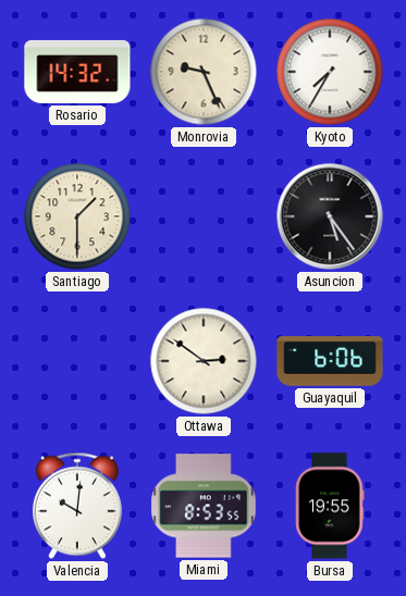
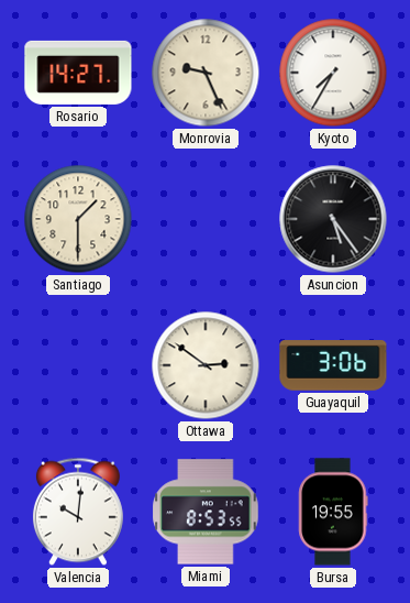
Rosario: 14:32 -> 14:27 (78, 73)
Guayaquil: 6:06 -> 3:06 (333, 365)
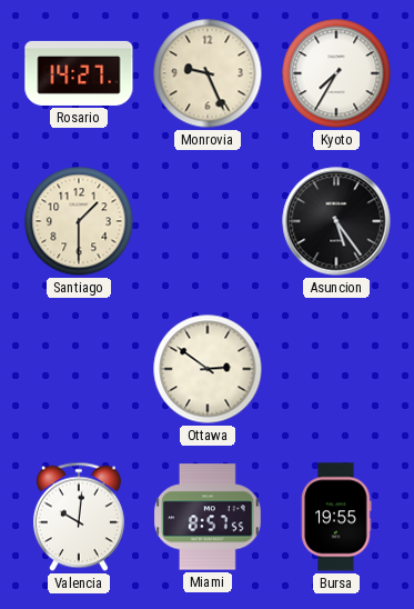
Guayaquil: 3:06 -> none (333, 365)
Miami: 8:53 -> 8:57 (208, 517)
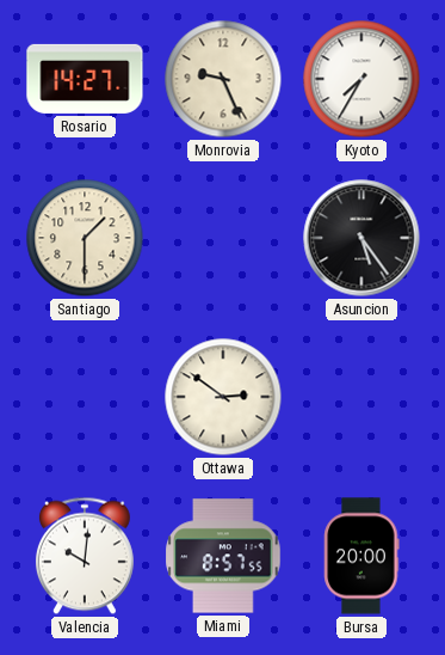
Bursa: 19:55 -> 20:00 (361, 556)
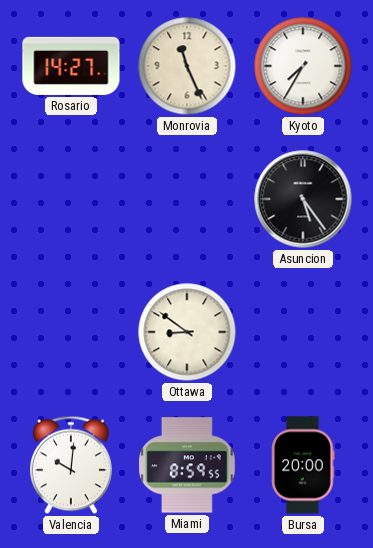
Monrovia: 9:26 -> 11:26 (187, 66)
Santiago: 1:30 -> none (85, 238)
Ottawa: 2:51 -> 8:51 (187, 332)
Miami: 8:57 -> 8:59 (187, 465)
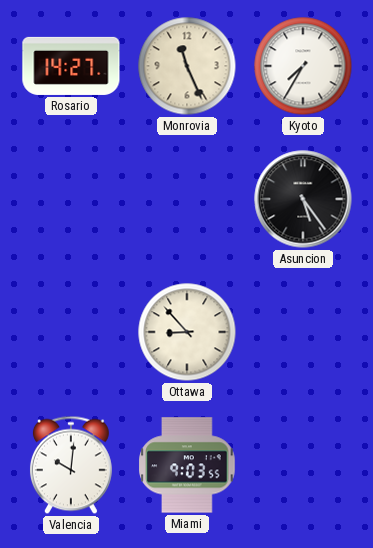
Ottawa: 8:51 -> 8:53 (187, 332)
Miami: 8:59 -> 9:03 (187, 465)
Bursa: 20:00 -> none (303, 465)
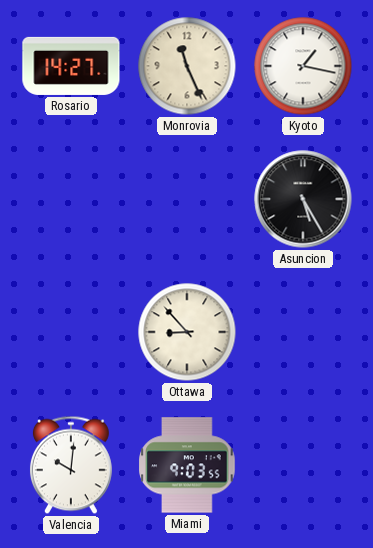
Kyoto: 7:35 -> 1:17 (303, 66)
Asuncion: 5:24 -> 5:25 (303, 199)
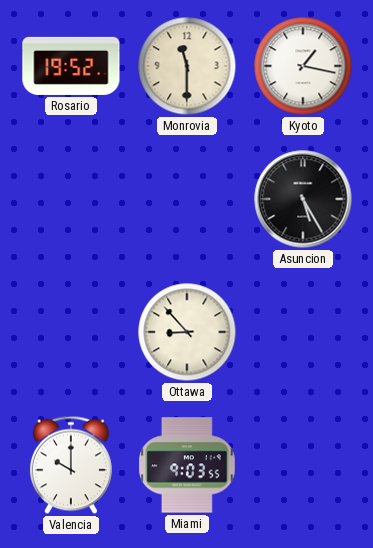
Rosario: 14:27 -> 19:52 (71, 66)
Monrovia: 11:26 -> 11:30 (187, 66)
Valencia: 10:01 -> 10:00 (71, 465)
